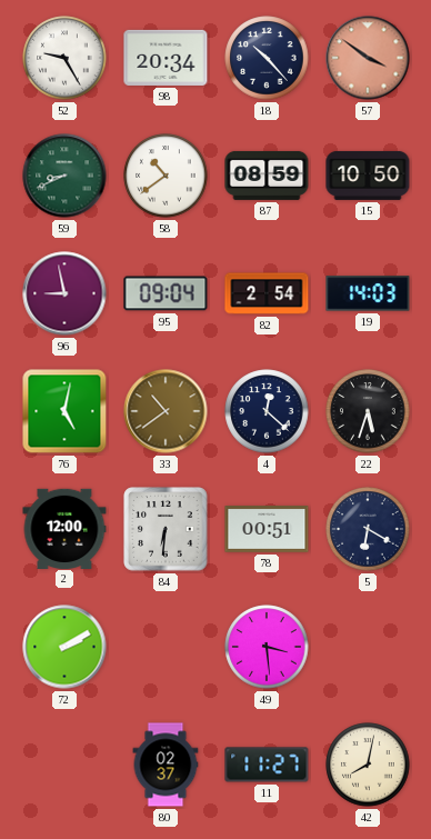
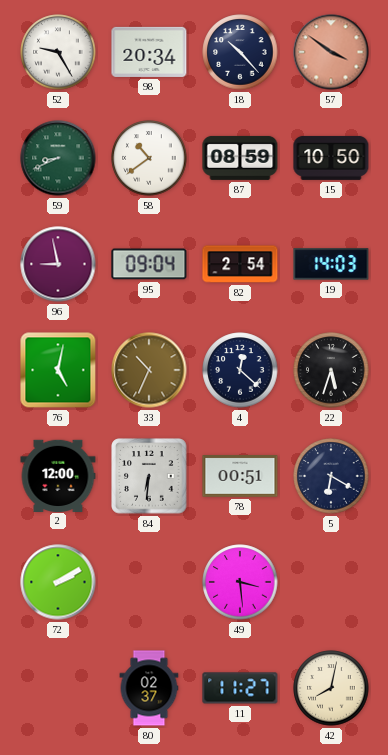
33: 10:39 -> 10:34 (149, 370)
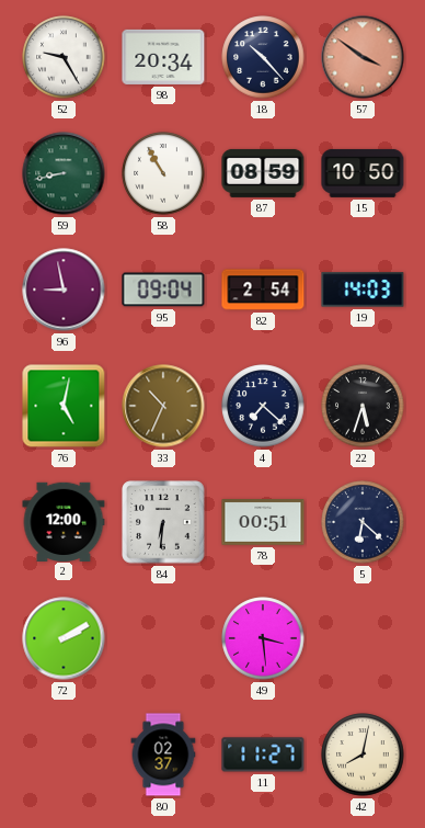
59: 8:41 -> 8:43 (64, 173)
58: 10:39 -> 10:55 (163, 173)
4: 12:22 -> 7:22 (263, 406)
5: 6:20 -> 6:22 (363, 522)
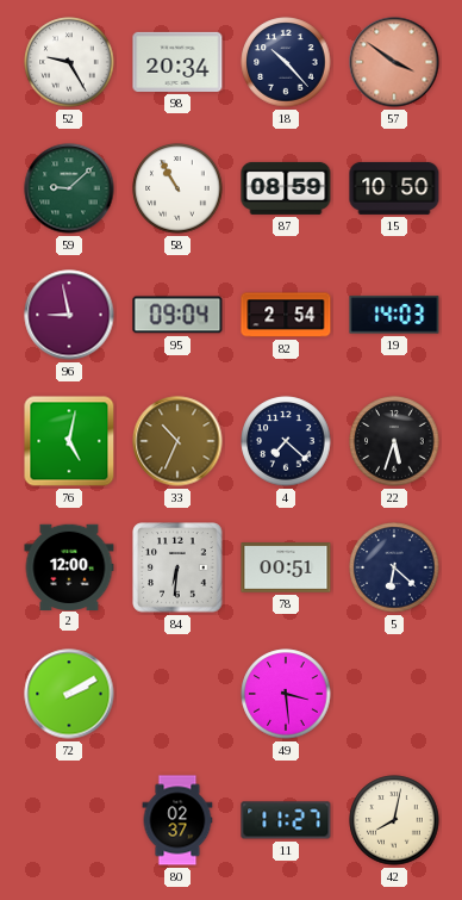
59: 8:43 -> 9:08 (69, 188)
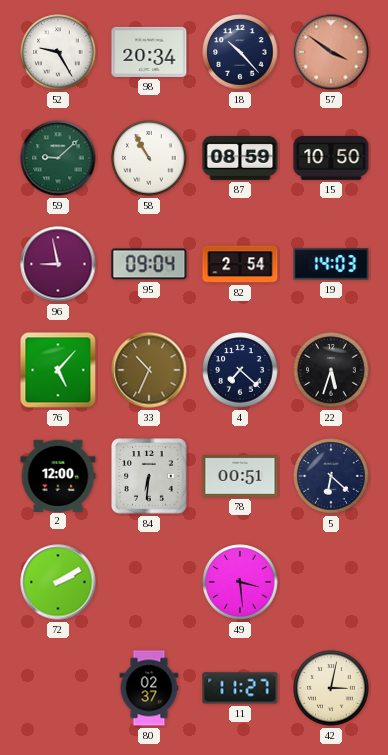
76: 5:02 -> 5:07 (58, 370)
42: 8:02 -> 3:02 (331, 688)
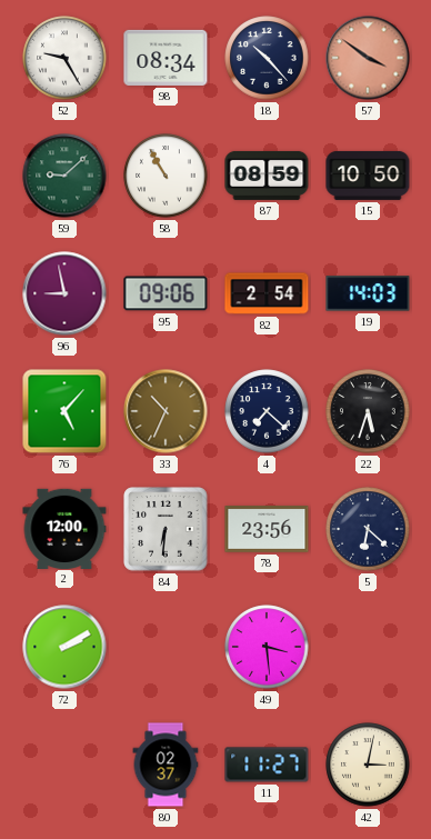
98: 20:34 -> 08:34 (166, 58)
95: 09:04 -> 09:06 (166, 293)
78: 00:51 -> 23:56 (267, 529)
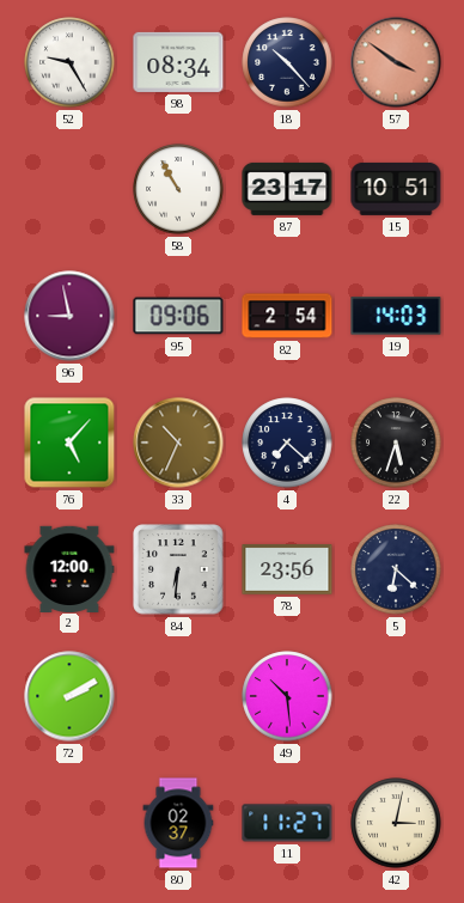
59: 9:08 -> none (64, 176)
87: 08:59 -> 23:17 (287, 189)
15: 10:50 -> 10:51 (396, 189)
49: 3:29 -> 10:29 (287, 696)
